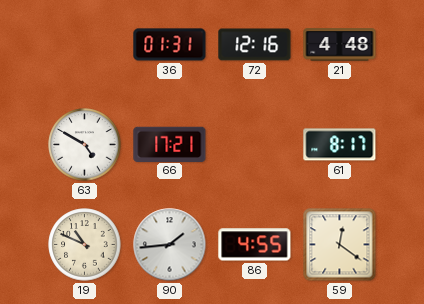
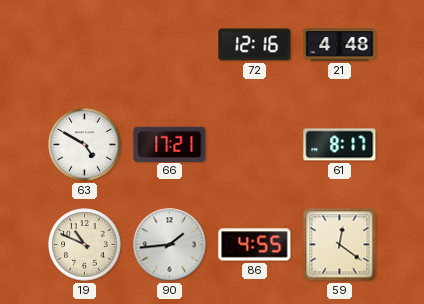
36: 01:31 -> none (170, 45)
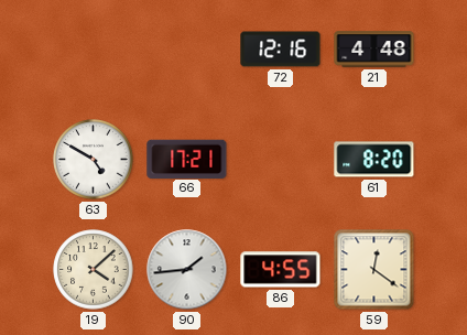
61: 8:17 -> 8:20 (374, 160)
19: 10:49 -> 4:08 (94, 270)
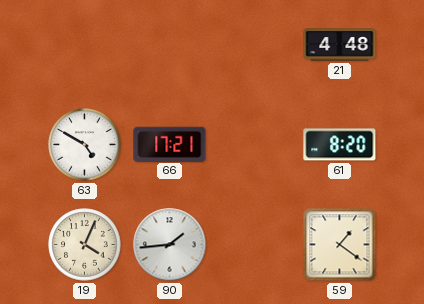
72: 12:16 -> none (281, 50)
19: 4:08 -> 4:04 (85, 245)
86: 4:55 -> none (281, 270)
59: 12:21 -> 1:21 (340, 245)
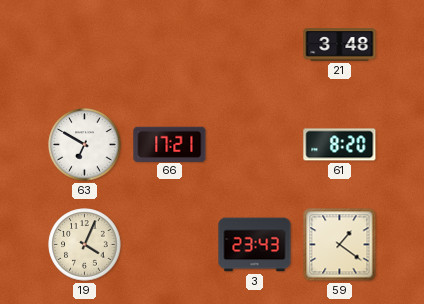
21: 4:48 -> 3:48 (340, 45)
63: 4:50 -> 6:50 (85, 145)
90: 1:44 -> none (170, 245)
3: none -> 23:43 (255, 245)
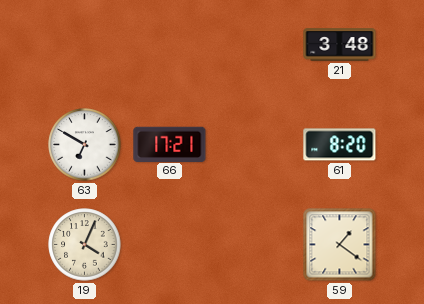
3: 23:43 -> none (255, 245)
